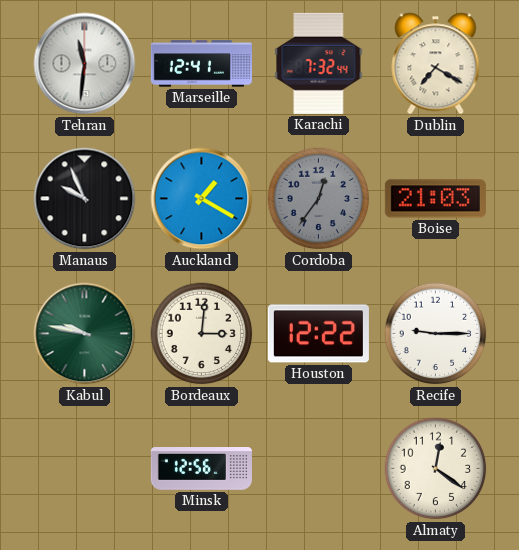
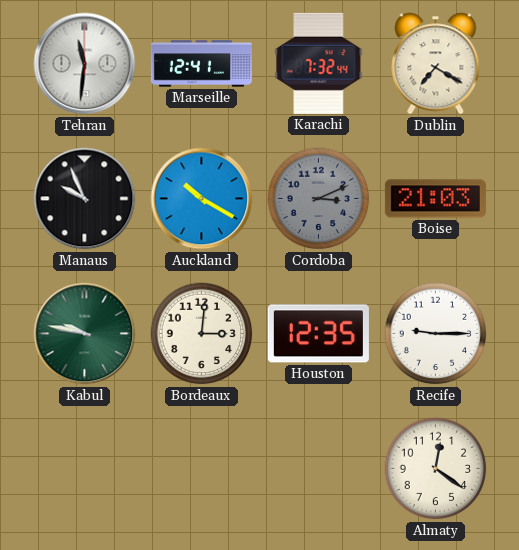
Auckland: 1:20 -> 10:20 (202, 199)
Cordoba: 12:36 -> 3:11 (319, 199)
Houston: 12:22 -> 12:35 (318, 334)
Minsk: 12:56 -> none (201, 469)
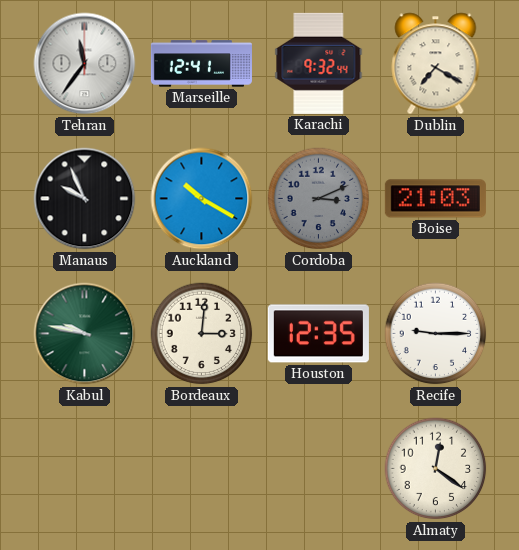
Tehran: 11:31 -> 11:36 (85, 64)
Karachi: 7:32 -> 9:32 (319, 63)
